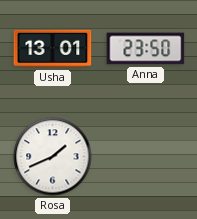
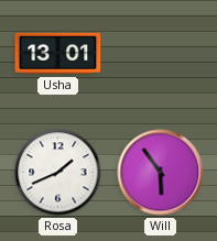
Anna: 23:50 -> none (146, 49)
Will: none -> 5:54 (161, 173)
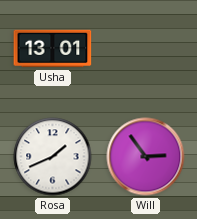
Will: 5:54 -> 2:54 (146, 157)
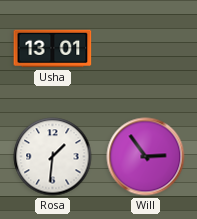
Rosa: 1:41 -> 1:31 (53, 157)
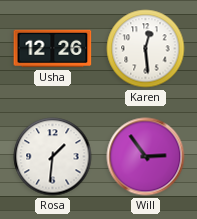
Usha: 13:01 -> 12:26 (53, 49)
Karen: none -> 12:29 (146, 49)
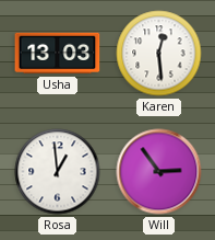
Usha: 12:26 -> 13:03 (58, 54)
Rosa: 1:31 -> 12:59 (58, 172)
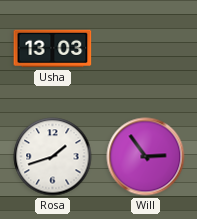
Karen: 12:29 -> none (159, 54)
Rosa: 12:59 -> 1:42 (53, 157)
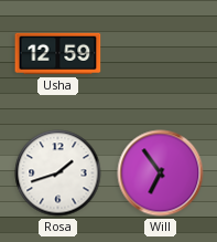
Usha: 13:03 -> 12:59 (58, 54)
Will: 2:54 -> 6:54 (161, 173)
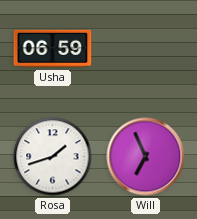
Usha: 12:59 -> 06:59 (53, 49)
Will: 6:54 -> 6:56 (146, 157)
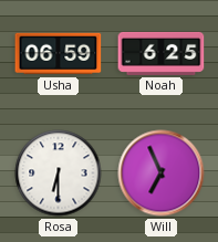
Noah: none -> 6:25 (162, 53)
Rosa: 1:42 -> 6:30 (59, 173)
